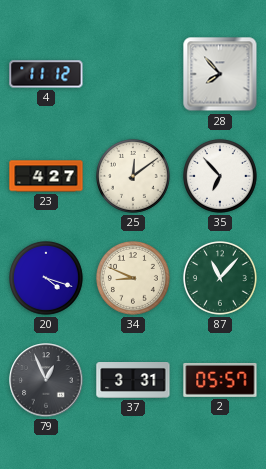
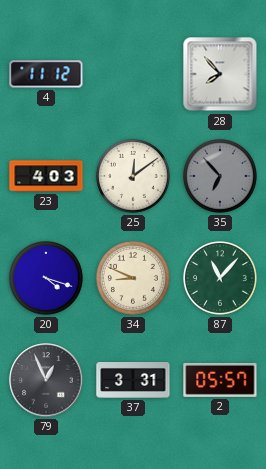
23: 4:27 -> 4:03 (46, 176)
35 dial: white -> grey (220, 176)
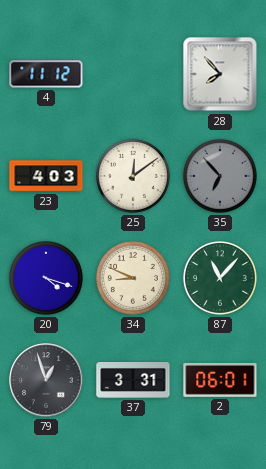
79: 12:56 -> 12:57 (46, 380)
2: 05:57 -> 06:01 (220, 380)
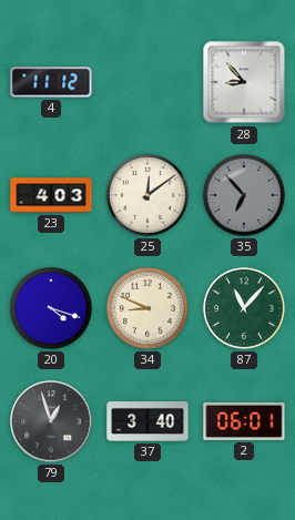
28: 7:53 -> 8:53 (244, 82)
37: 3:31 -> 3:40 (147, 422)
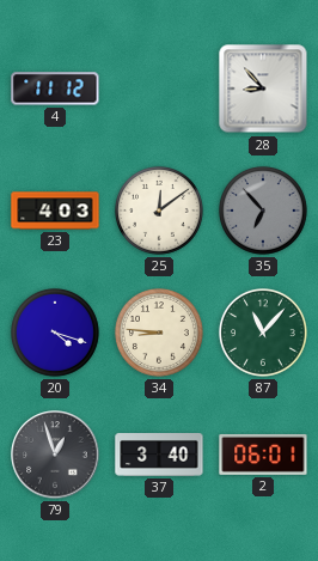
34: 8:49 -> 8:46 (159, 333)
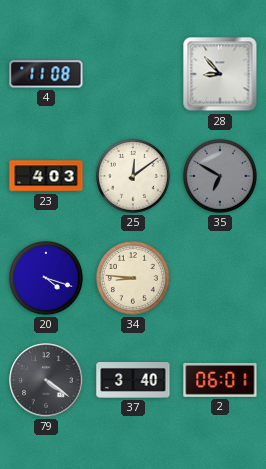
4: 11:12 -> 11:08 (46, 74)
35: 6:53 -> 6:50 (220, 176)
87: 11:07 -> none (263, 333)
79: 12:57 -> 4:21 (46, 380)
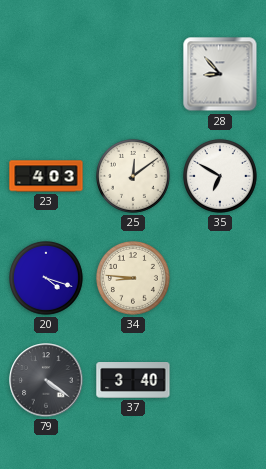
4: 11:08 -> none (46, 74)
35 dial: grey -> white (220, 176)
2: 06:01 -> none (220, 380)
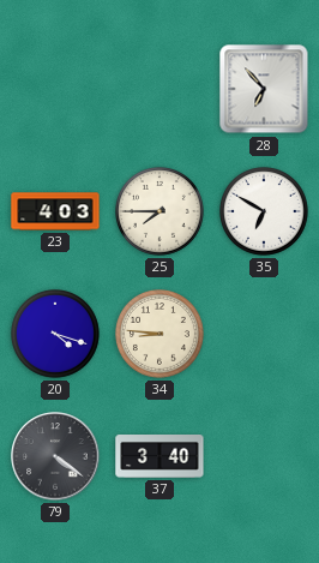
28: 8:53 -> 6:53 (264, 89)
25: 12:09 -> 7:45 (159, 211)
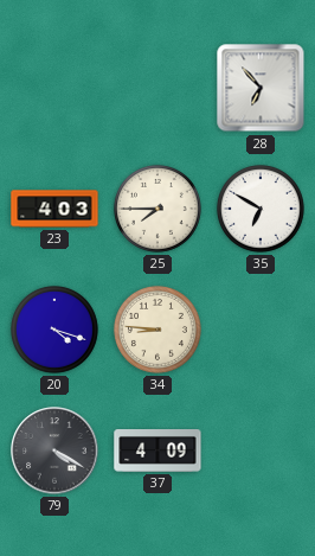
79: 4:21 -> 4:20 (54, 450)
37: 3:40 -> 4:09 (157, 452)
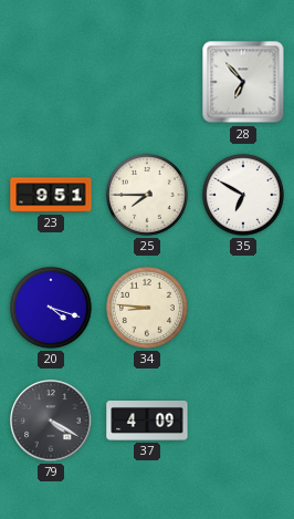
23: 4:03 -> 9:51 (51, 195)
